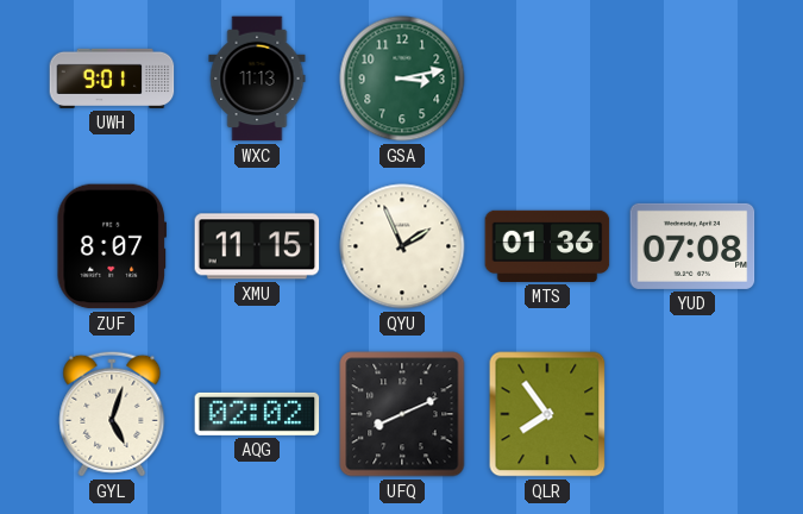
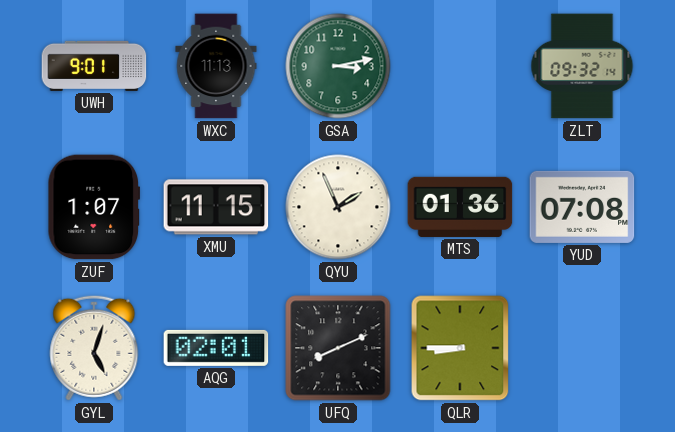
ZLT: none -> 09:32 (582, 66)
ZUF: 8:07 -> 1:07 (93, 207)
AQG: 02:02 -> 02:01 (216, 348)
QLR: 7:54 -> 8:45 (460, 348)
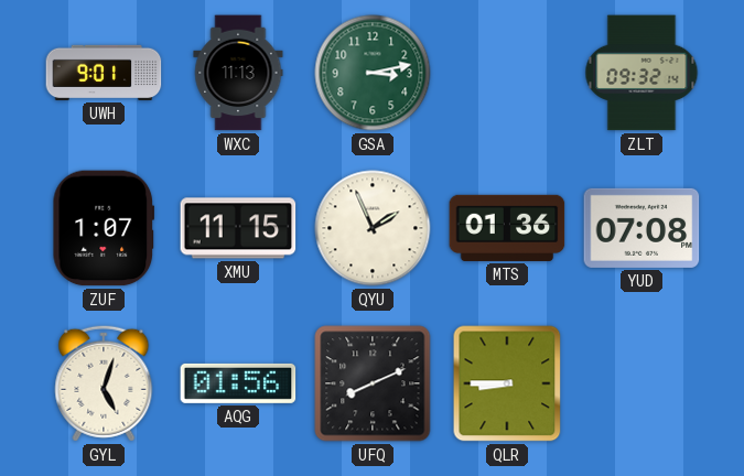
AQG: 02:01 -> 01:56 (238, 383)
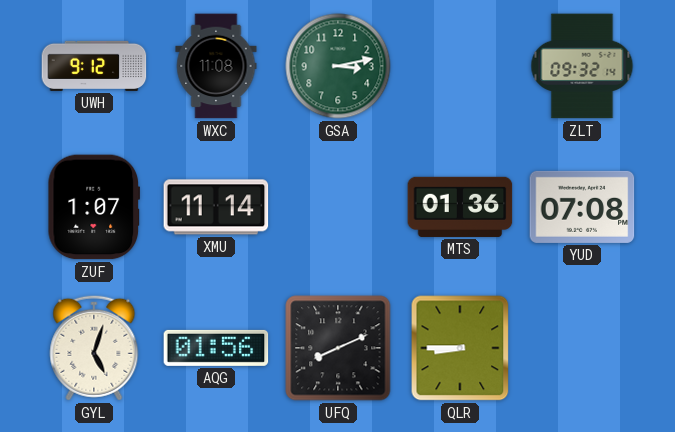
UWH: 9:01 -> 9:12 (94, 66)
WXC: 11:13 -> 11:08 (216, 66)
XMU: 11:15 -> 11:14 (216, 207)
QYU: 1:56 -> none (373, 228)
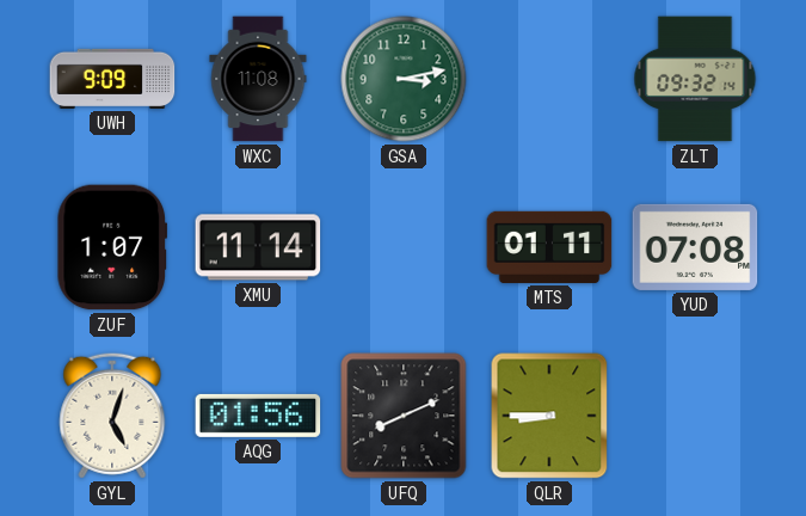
UWH: 9:12 -> 9:09 (112, 79)
MTS: 01:36 -> 01:11 (549, 247)
